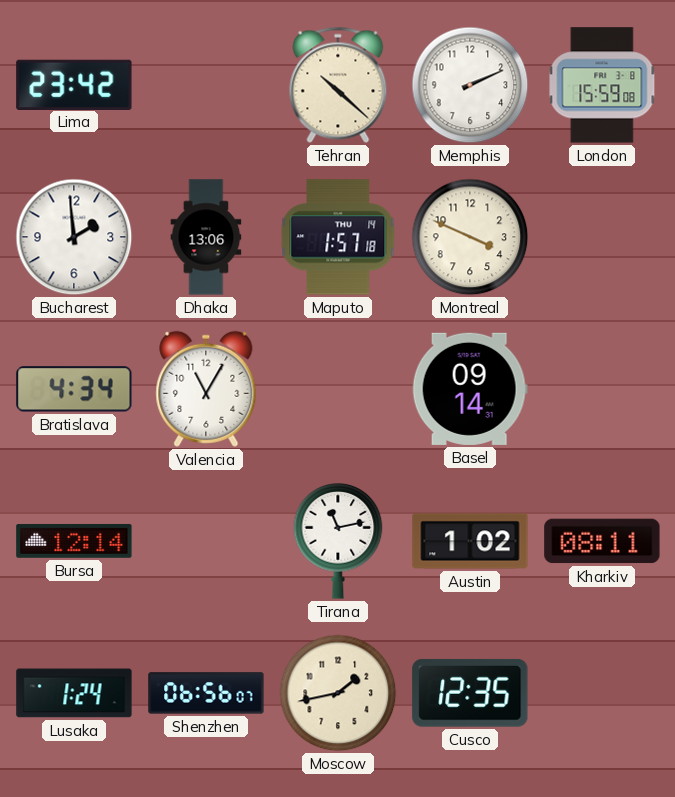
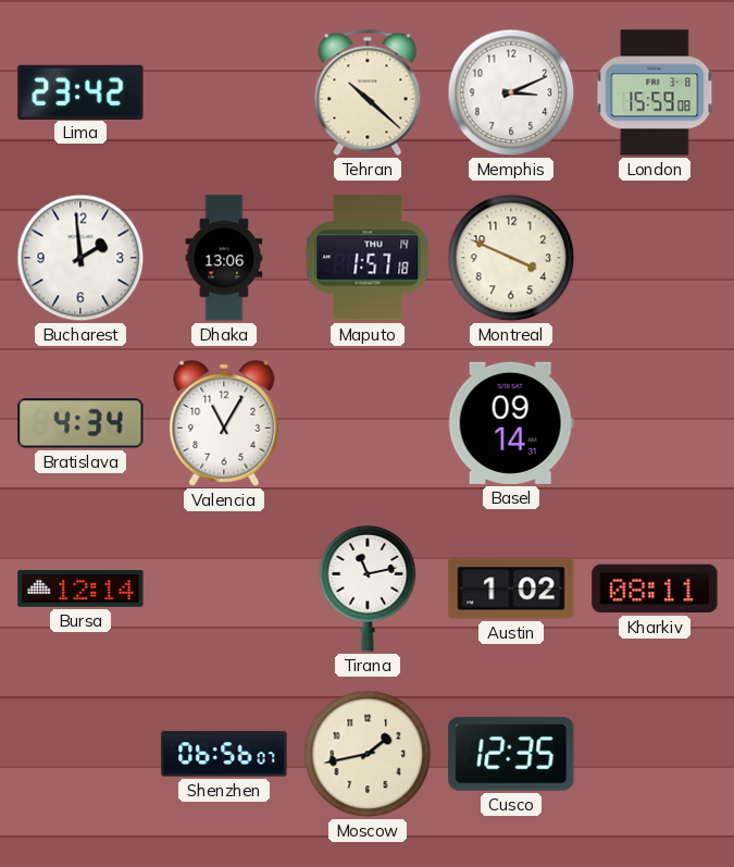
Memphis: 2:11 -> 3:11 (511, 92)
Lusaka: 1:24 -> none (74, 693)
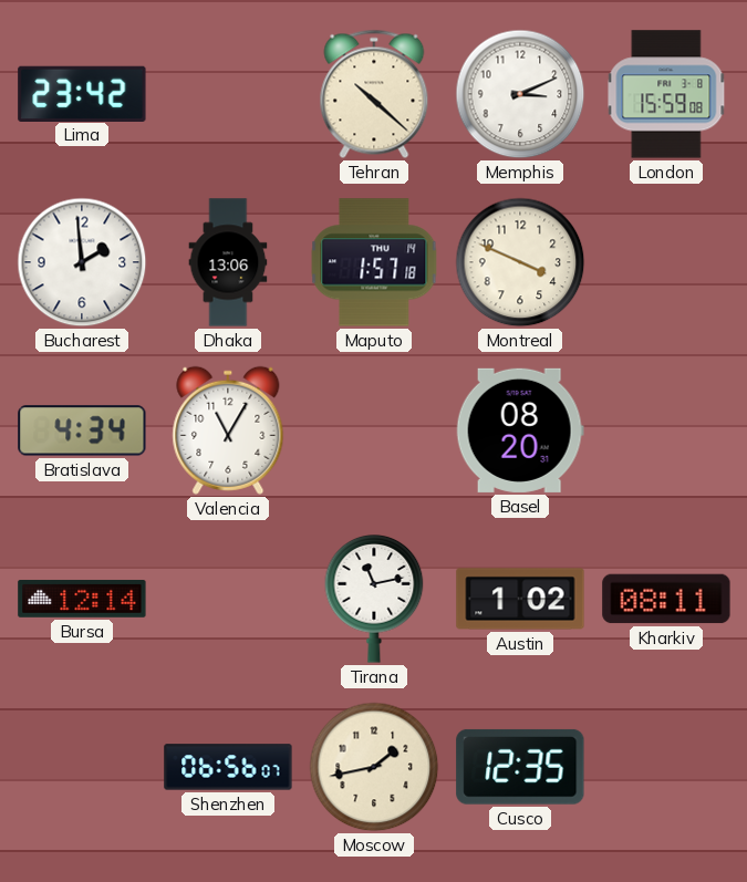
Basel: 09:14 -> 08:20 (520, 430)
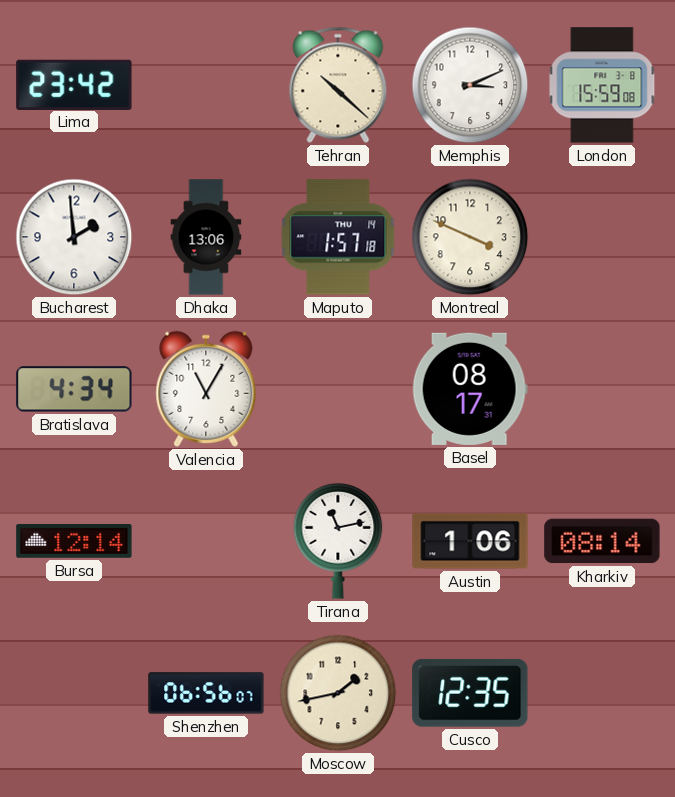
Basel: 08:20 -> 08:17 (470, 389)
Austin: 1:02 -> 1:06 (470, 541)
Kharkiv: 08:11 -> 08:14 (602, 541)
